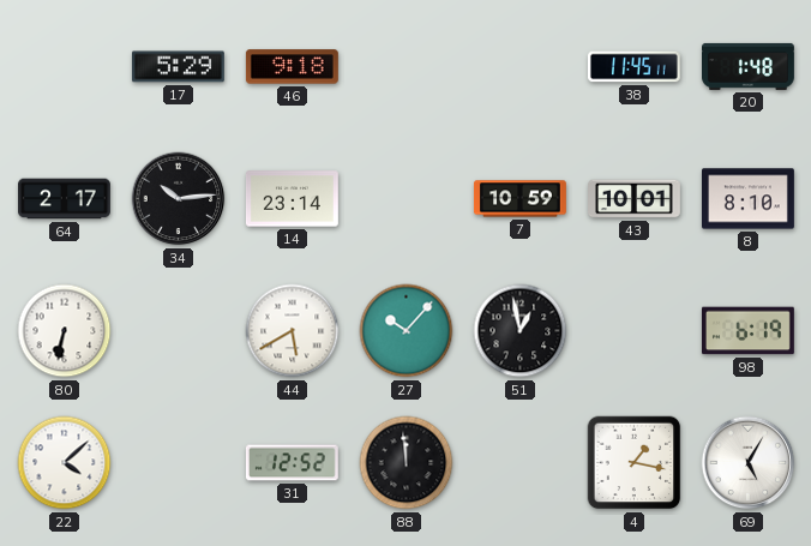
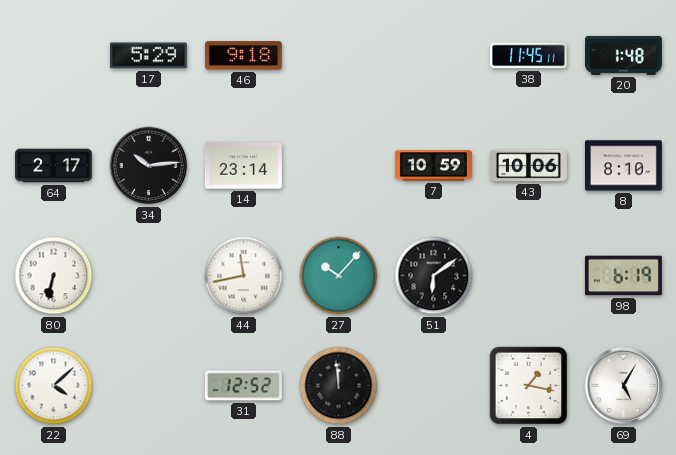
43: 10:01 -> 10:06 (529, 166)
44: 5:40 -> 11:43 (244, 276)
51: 12:58 -> 6:09 (434, 276)
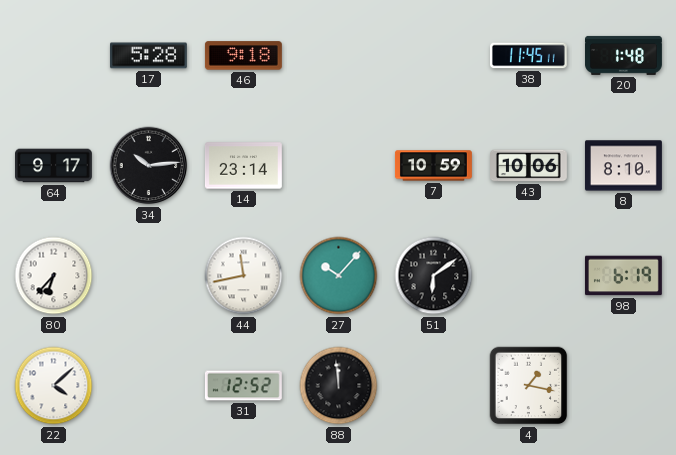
17: 5:29 -> 5:28 (148, 56)
64: 2:17 -> 9:17 (54, 166)
80: 6:32 -> 6:37 (54, 276)
69: 5:05 -> none (624, 386)
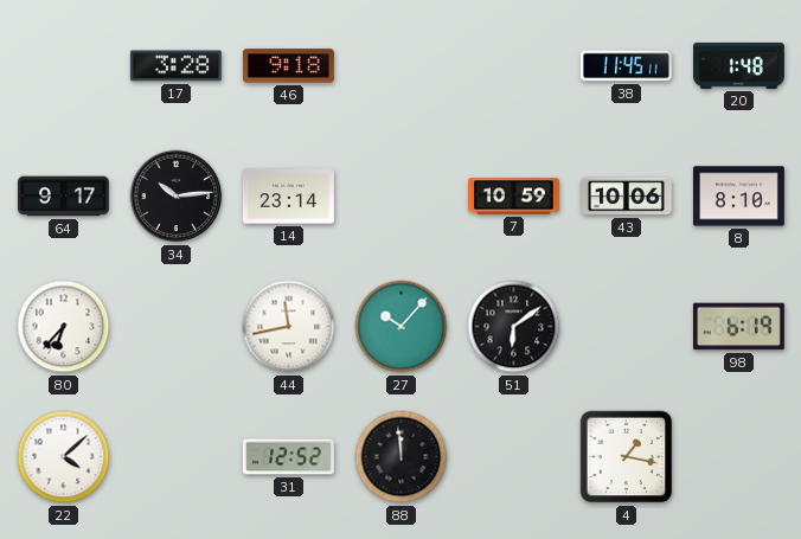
17: 5:28 -> 3:28 (175, 66)
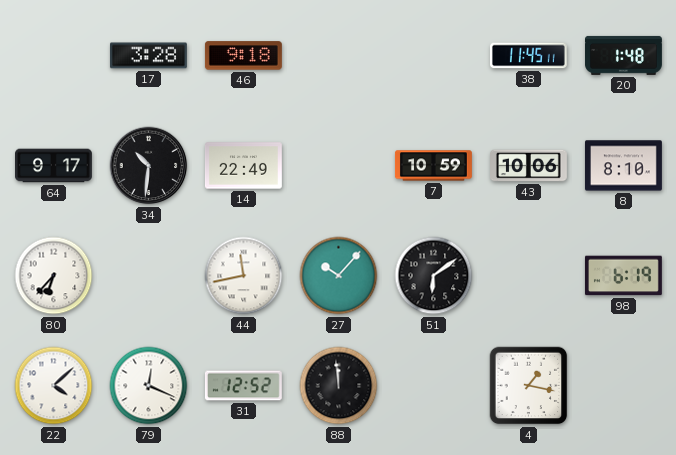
34: 10:14 -> 10:31 (149, 166)
14: 23:14 -> 22:49 (243, 166)
79: none -> 12:19 (149, 386)
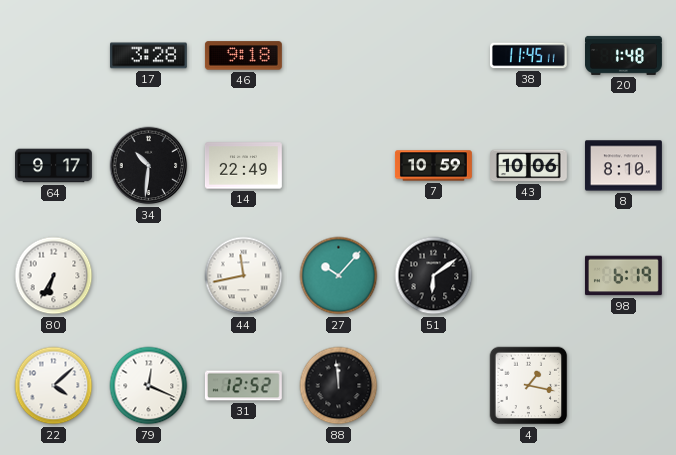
80: 6:37 -> 6:35 (54, 276)
